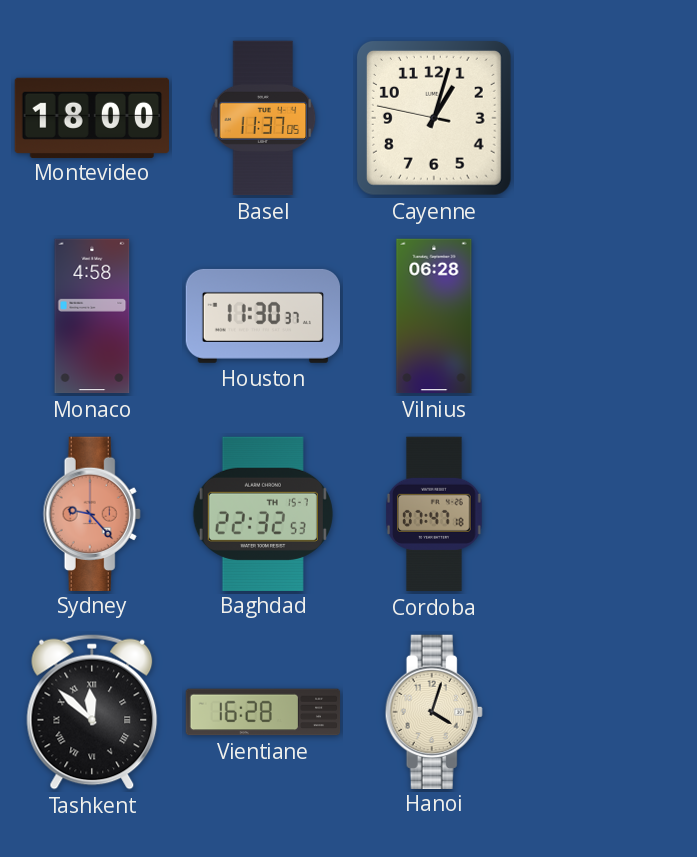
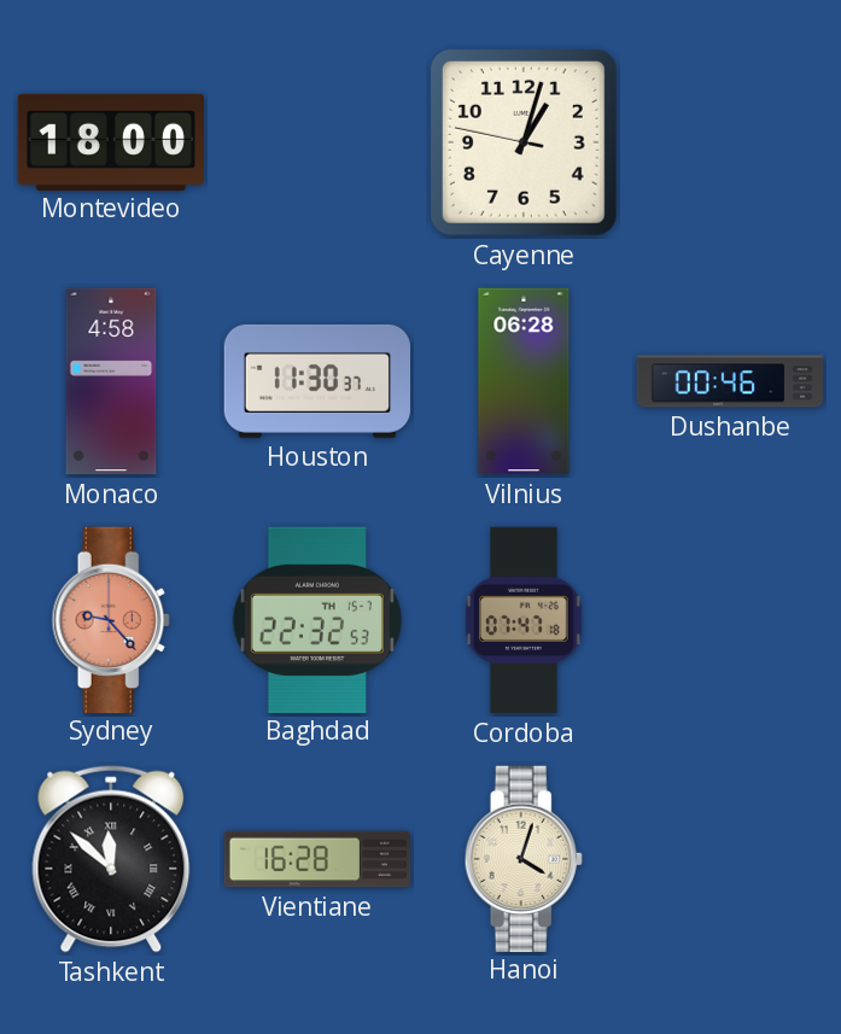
Basel: 11:37 -> none (263, 118)
Dushanbe: none -> 00:46 (730, 381)
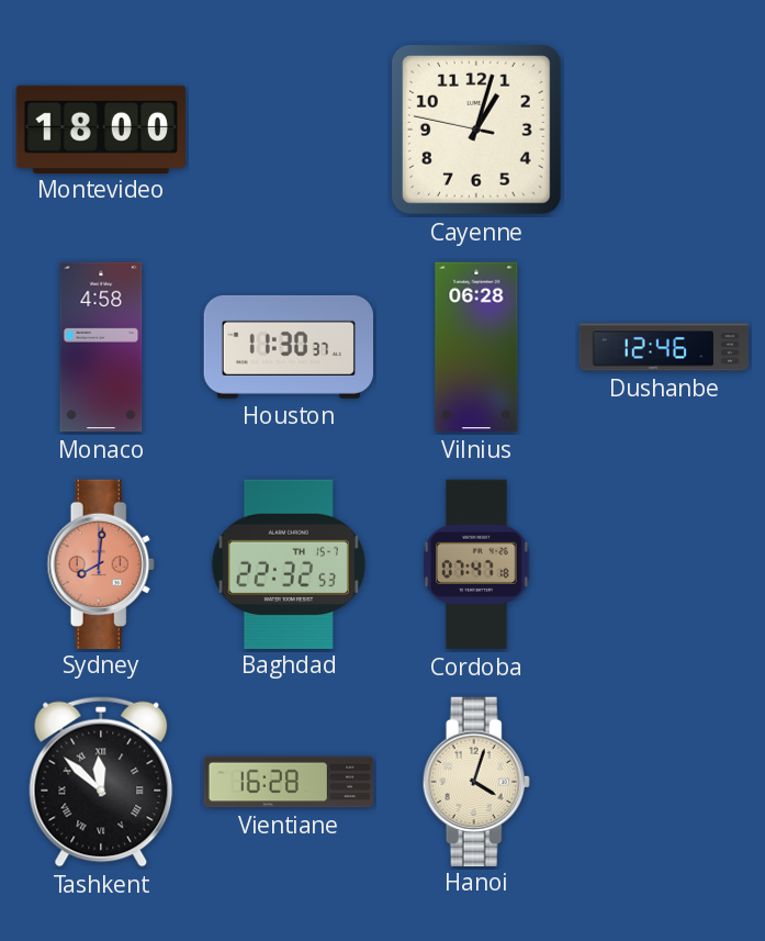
Dushanbe: 00:46 -> 12:46 (664, 347)
Sydney: 9:23 -> 8:01 (101, 563)
